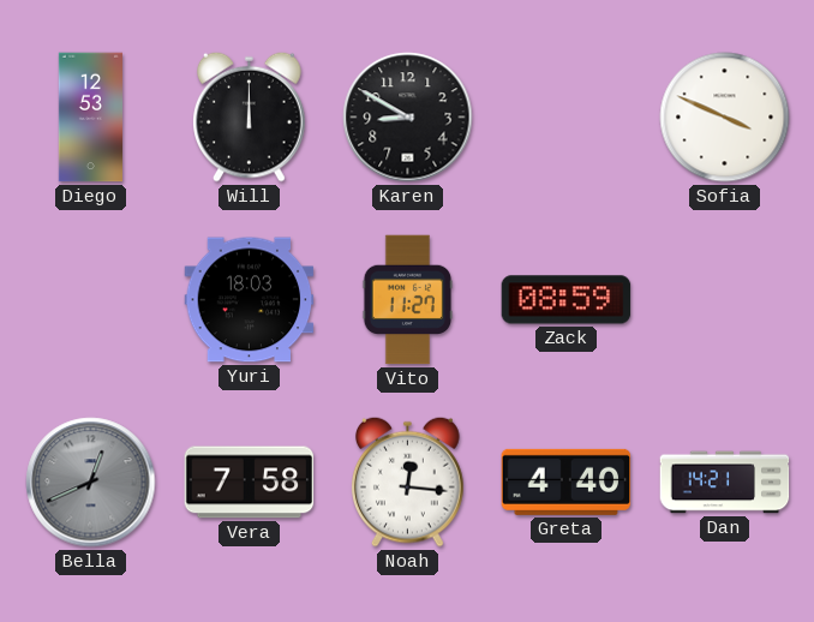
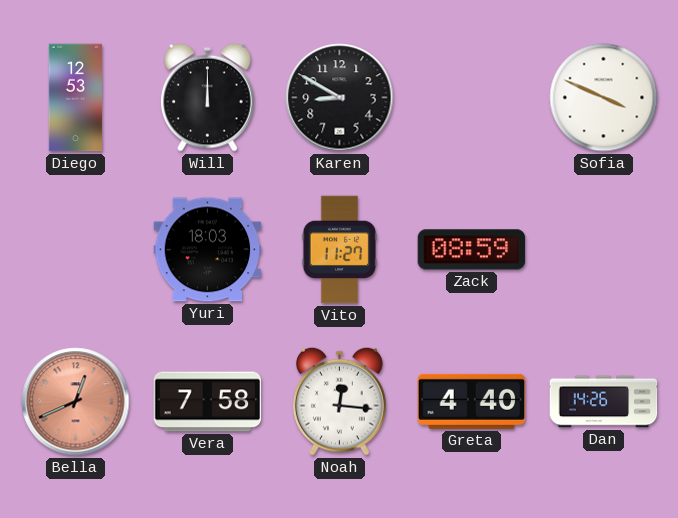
Bella dial: grey -> salmon (76, 402)
Dan: 14:21 -> 14:26 (604, 402)
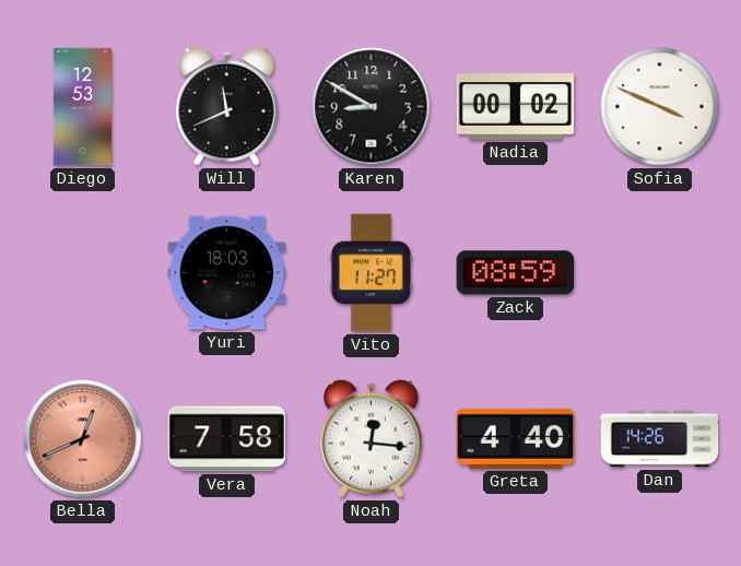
Will: 12:00 -> 11:41 (227, 106)
Nadia: none -> 00:02 (516, 107)
